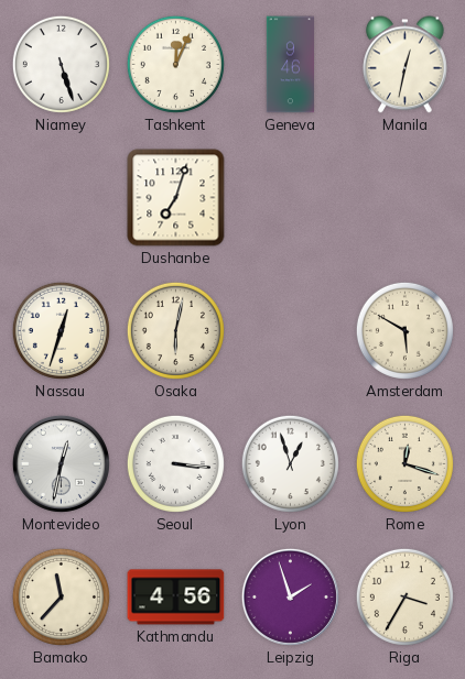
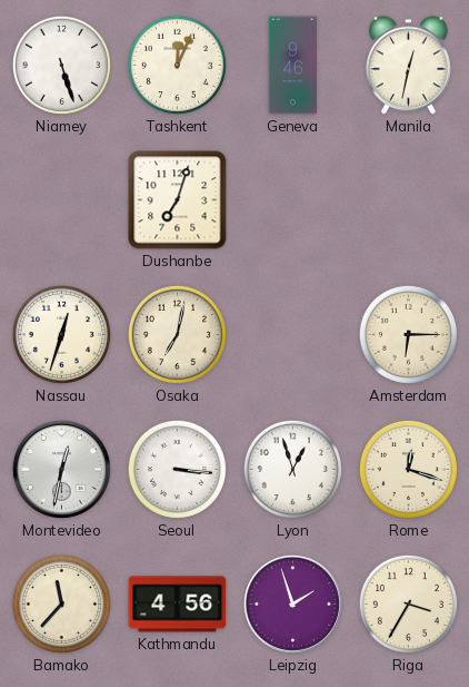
Osaka: 6:02 -> 7:02 (177, 334)
Amsterdam: 5:50 -> 6:15 (408, 334)
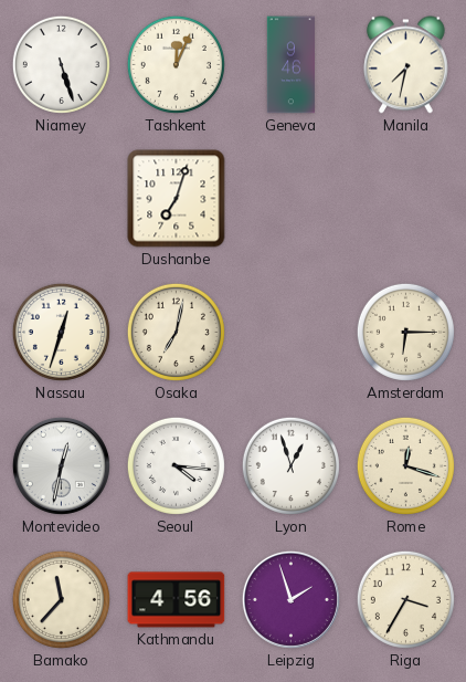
Manila: 12:32 -> 7:32 (405, 65)
Seoul: 3:16 -> 4:16 (176, 465)
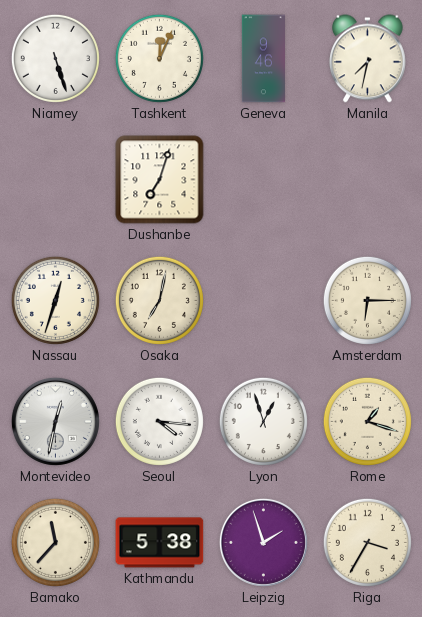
Rome: 12:18 -> 1:18 (367, 421)
Kathmandu: 4:56 -> 5:38 (160, 543)
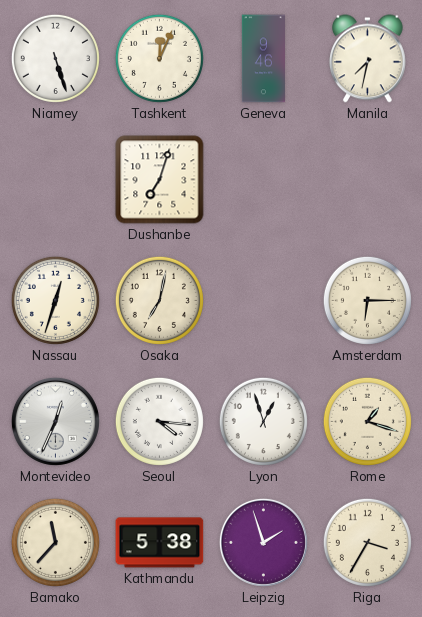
Montevideo: 12:32 -> 12:34 (55, 421)
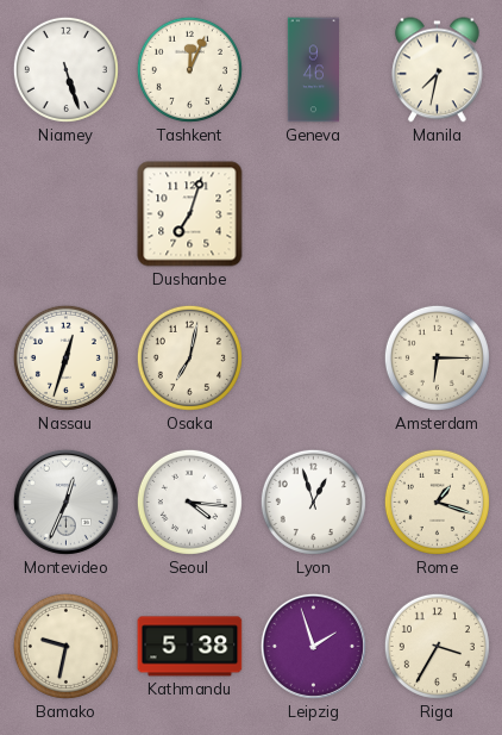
Bamako: 11:37 -> 9:32 (65, 646)
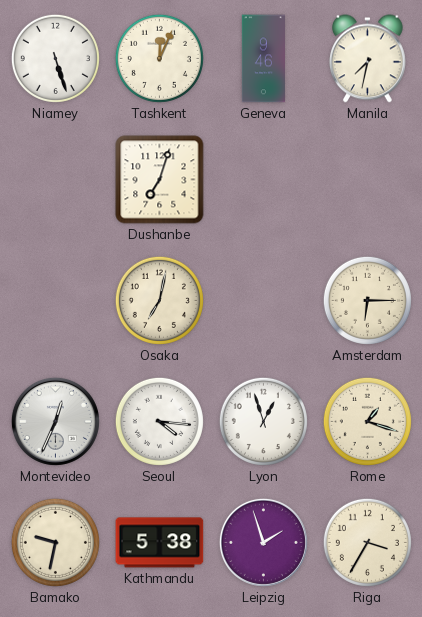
Nassau: 12:33 -> none (65, 357)
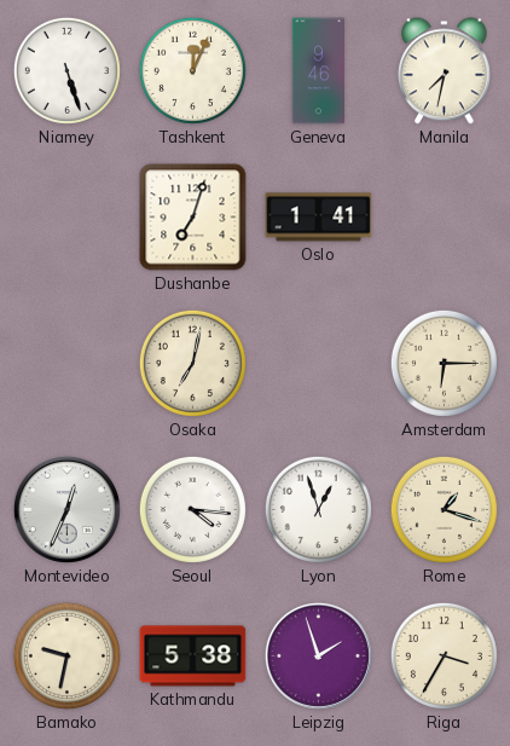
Oslo: none -> 1:41 (319, 218)
